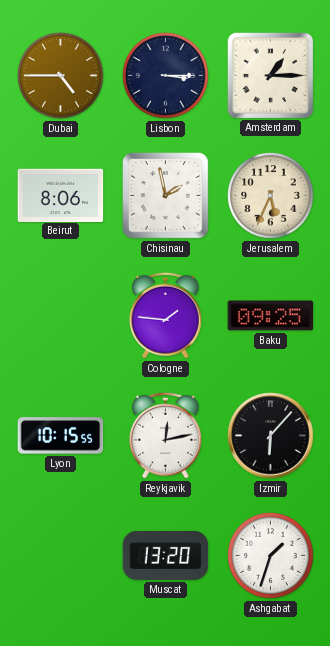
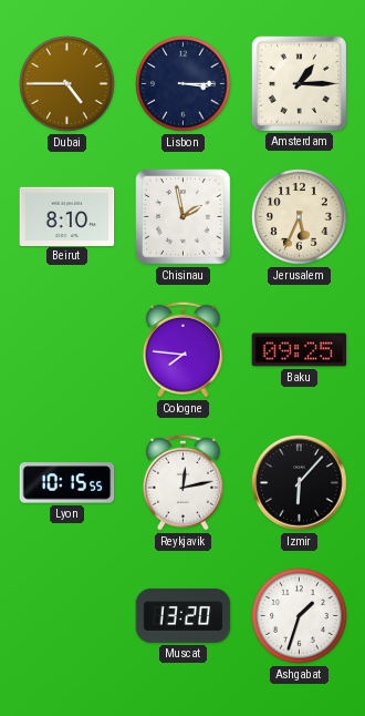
Beirut: 8:06 -> 8:10 (67, 216)
Cologne: 1:46 -> 7:46 (182, 349)
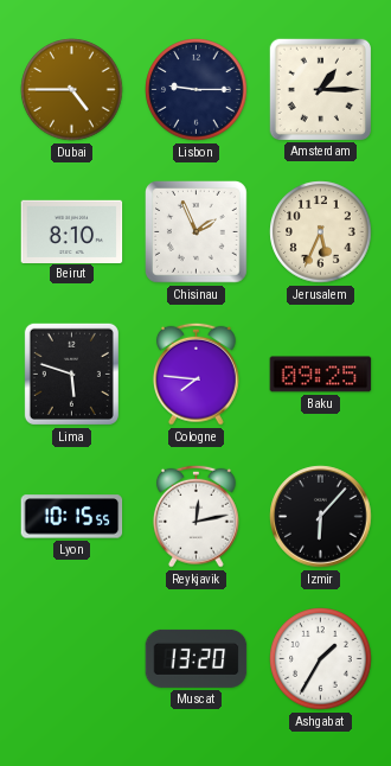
Lisbon: 3:15 -> 9:15 (197, 90)
Chisinau: 1:58 -> 1:56 (197, 232)
Lima: none -> 5:48 (71, 374)
Ashgabat: 1:33 -> 1:35 (321, 659)
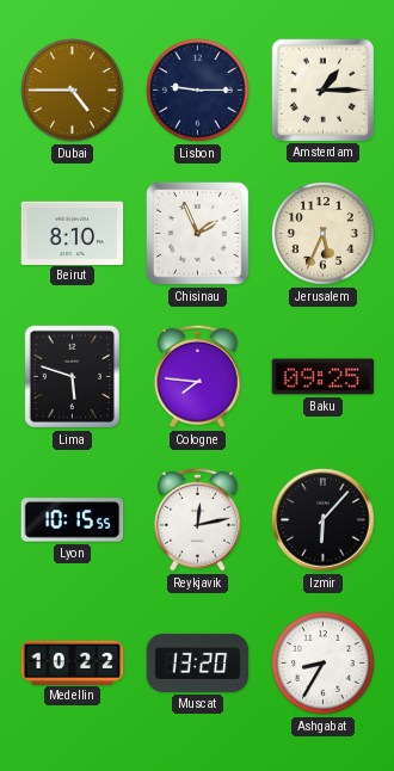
Medellin: none -> 10:22 (73, 662)
Ashgabat: 1:35 -> 8:35 (324, 664)
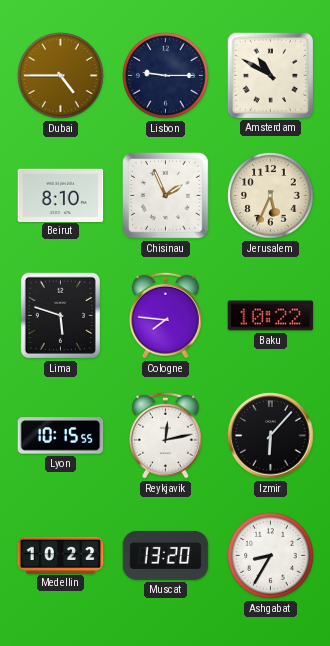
Amsterdam: 1:15 -> 10:50 (270, 75)
Baku: 09:25 -> 10:22 (271, 316)
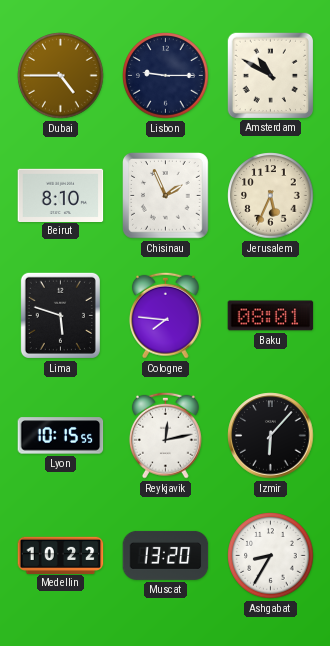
Baku: 10:22 -> 08:01 (271, 316)
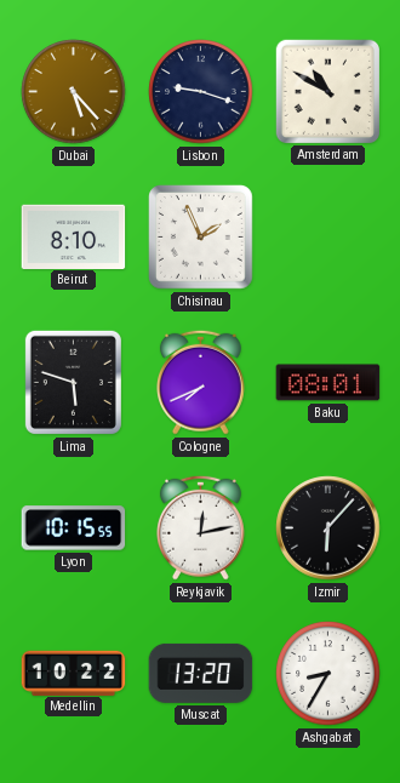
Dubai: 4:45 -> 5:23 (74, 92)
Lisbon: 9:15 -> 9:18 (201, 92)
Jerusalem: 5:34 -> none (271, 196)
Cologne: 7:46 -> 7:41 (200, 382)
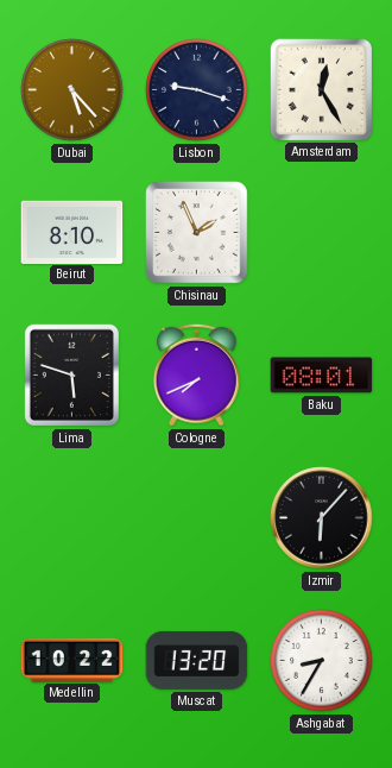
Amsterdam: 10:50 -> 12:25 (321, 89)
Lyon: 10:15 -> none (74, 528)
Reykjavik: 12:13 -> none (200, 527)
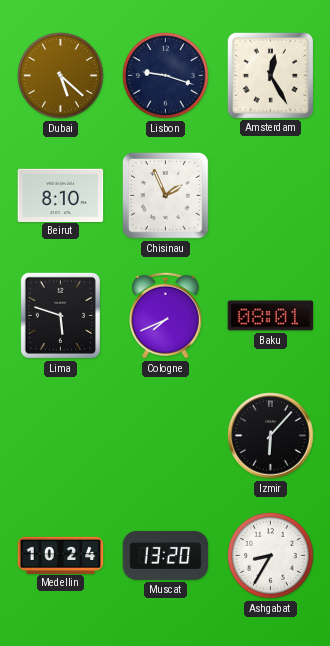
Dubai: 5:23 -> 5:22 (61, 76)
Medellin: 10:22 -> 10:24 (61, 555)
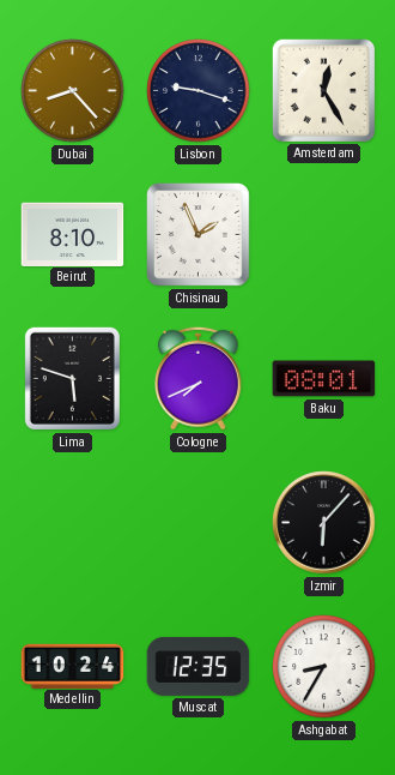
Dubai: 5:22 -> 8:23 (73, 91)
Muscat: 13:20 -> 12:35 (199, 666)
